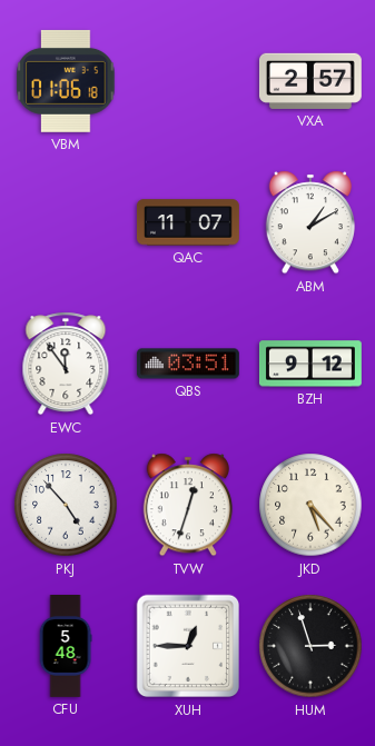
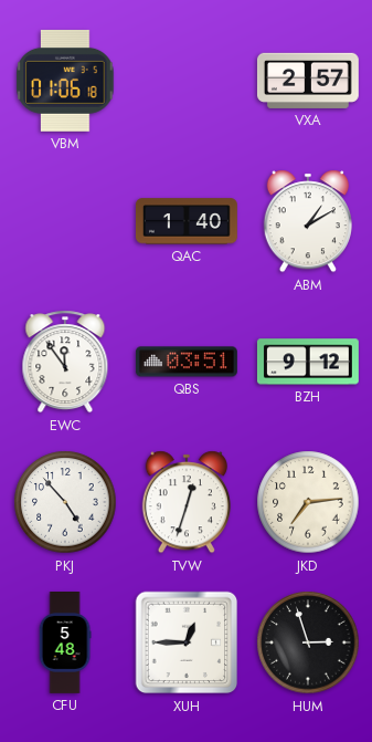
QAC: 11:07 -> 1:40 (187, 221)
JKD: 5:23 -> 7:14 (308, 502)
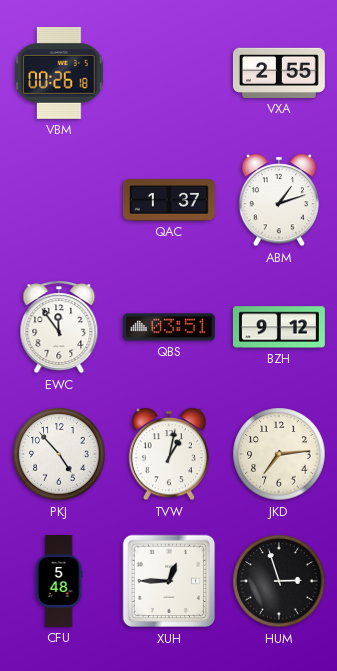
VBM: 01:06 -> 00:26 (59, 73)
VXA: 2:57 -> 2:55 (279, 73)
QAC: 1:40 -> 1:37 (169, 200)
ABM: 1:10 -> 1:12 (279, 200)
TVW: 12:33 -> 1:02 (169, 454)
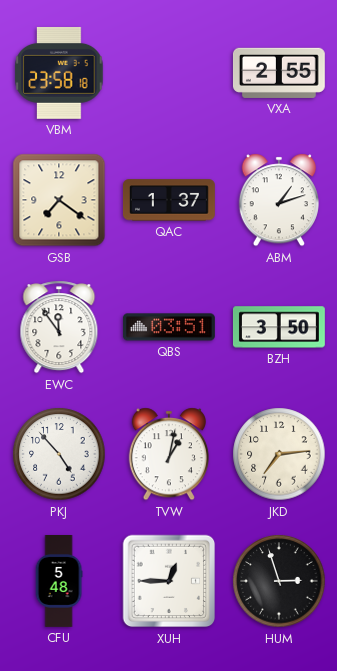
VBM: 00:26 -> 23:58 (59, 73)
GSB: none -> 7:21 (59, 200)
BZH: 9:12 -> 3:50 (279, 327)
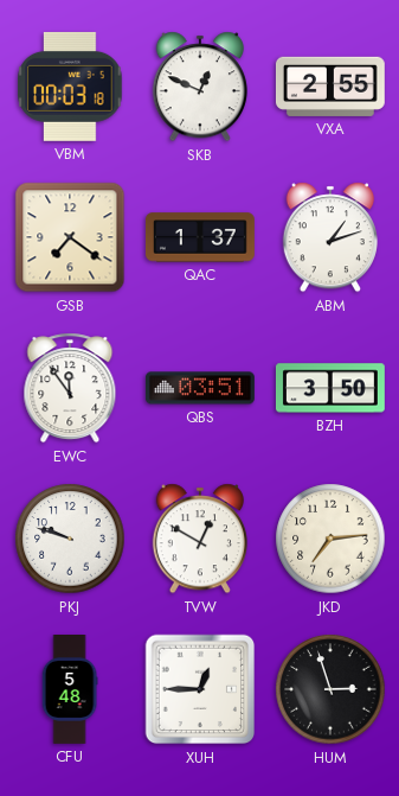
VBM: 23:58 -> 00:03 (70, 87)
SKB: none -> 12:49 (200, 87)
PKJ: 4:53 -> 9:48 (70, 539)
TVW: 1:02 -> 12:50 (200, 539)
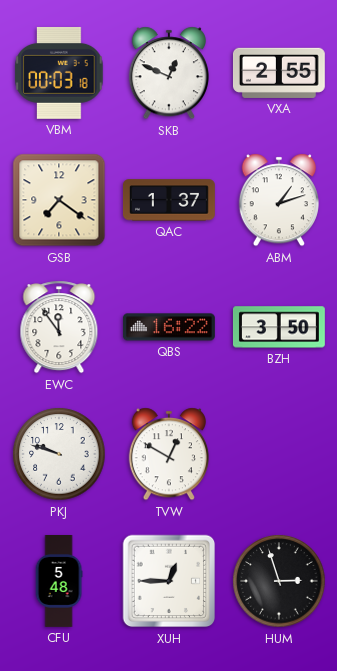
QBS: 03:51 -> 16:22 (169, 327)
JKD: 7:14 -> none (330, 539)
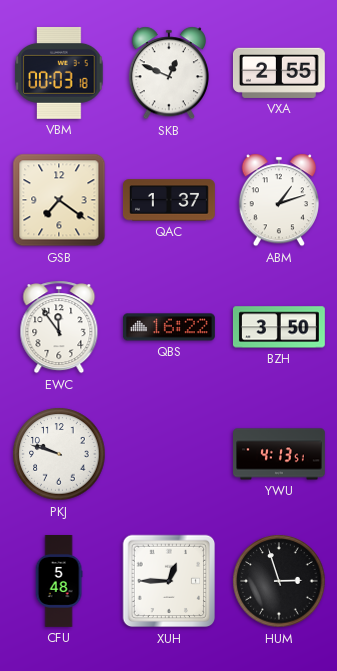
TVW: 12:50 -> none (169, 454)
YWU: none -> 4:13 (280, 454)
